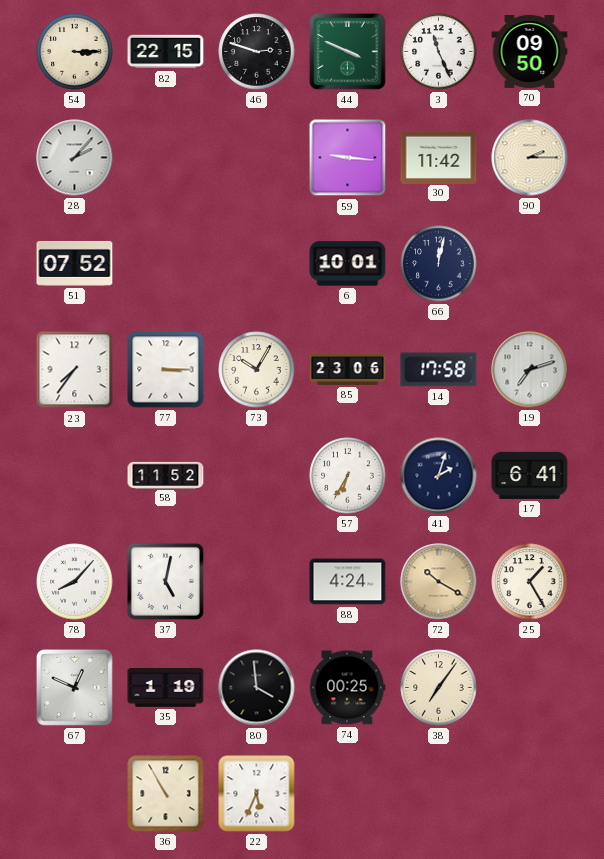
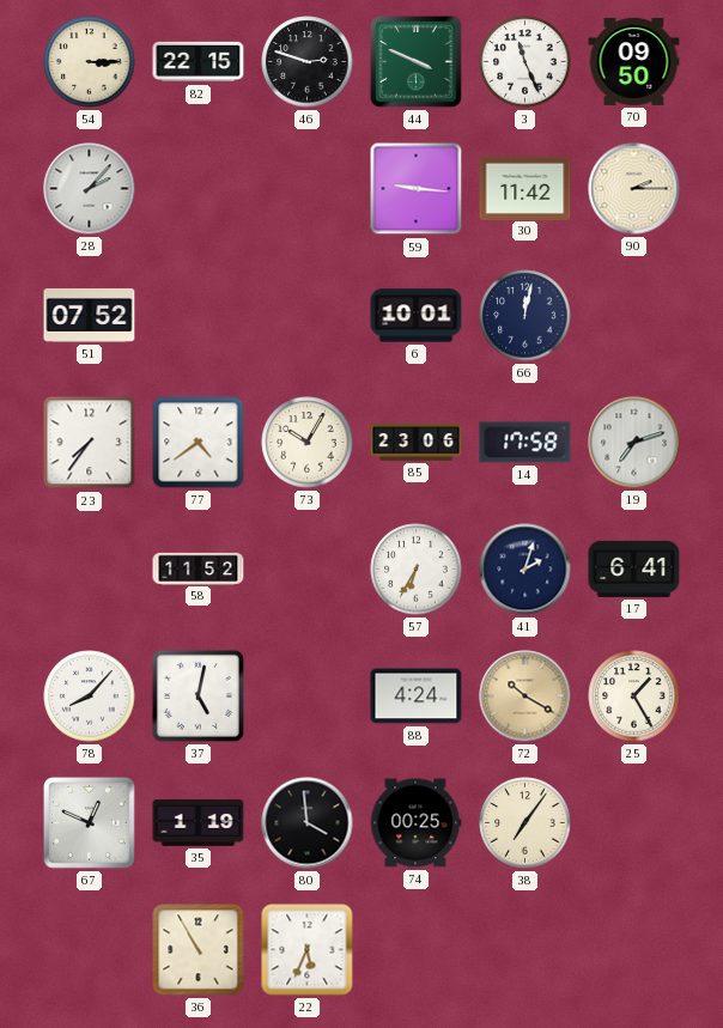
77: 3:15 -> 4:39 (199, 443)
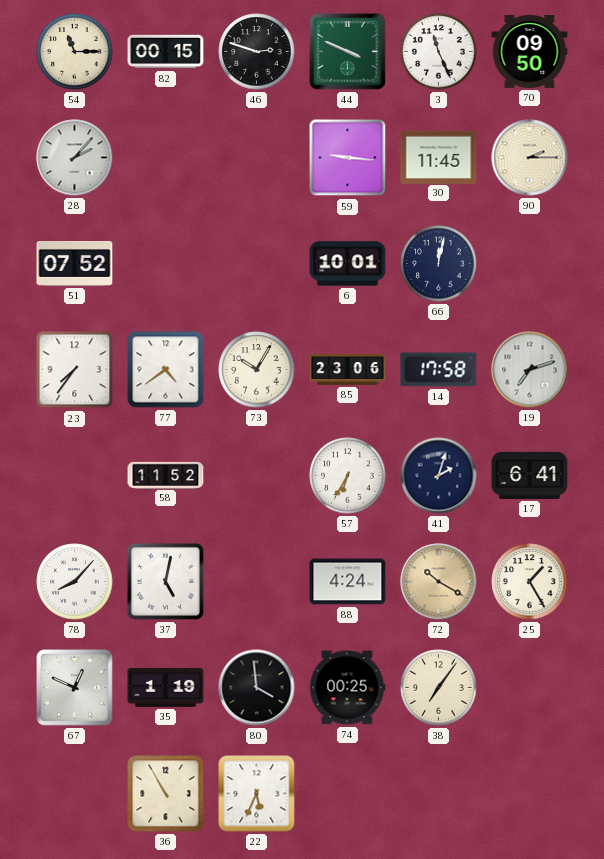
54: 3:15 -> 11:15 (75, 52)
82: 22:15 -> 00:15 (166, 52)
30: 11:42 -> 11:45 (439, 157)
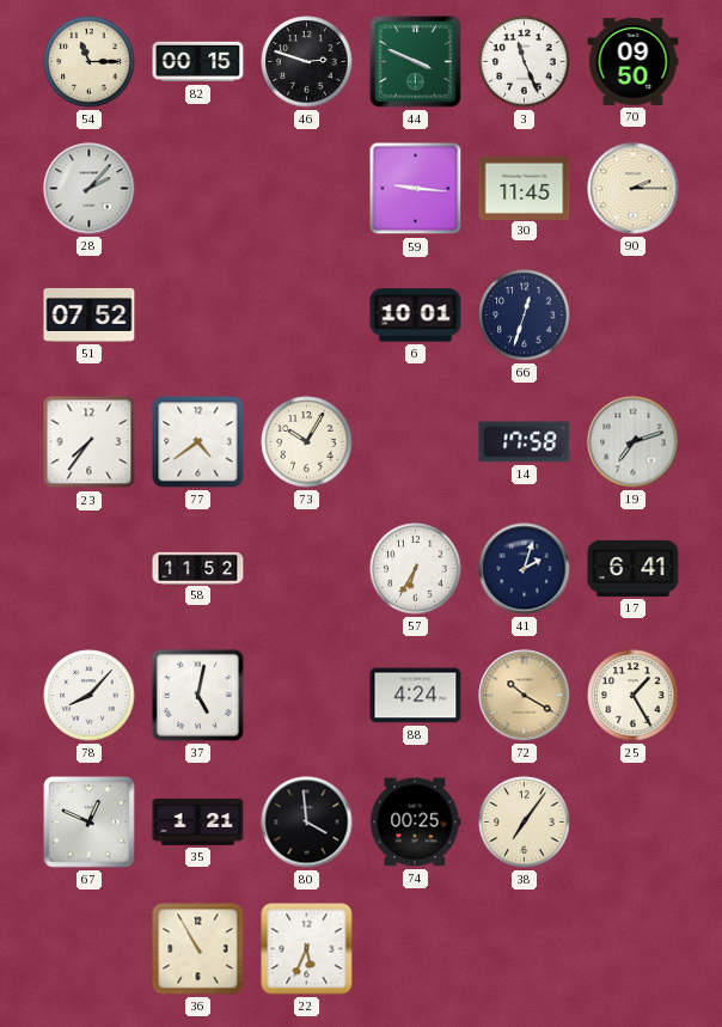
66: 12:02 -> 12:33 (525, 316)
85: 23:06 -> none (348, 369)
35: 1:19 -> 1:21 (198, 821)
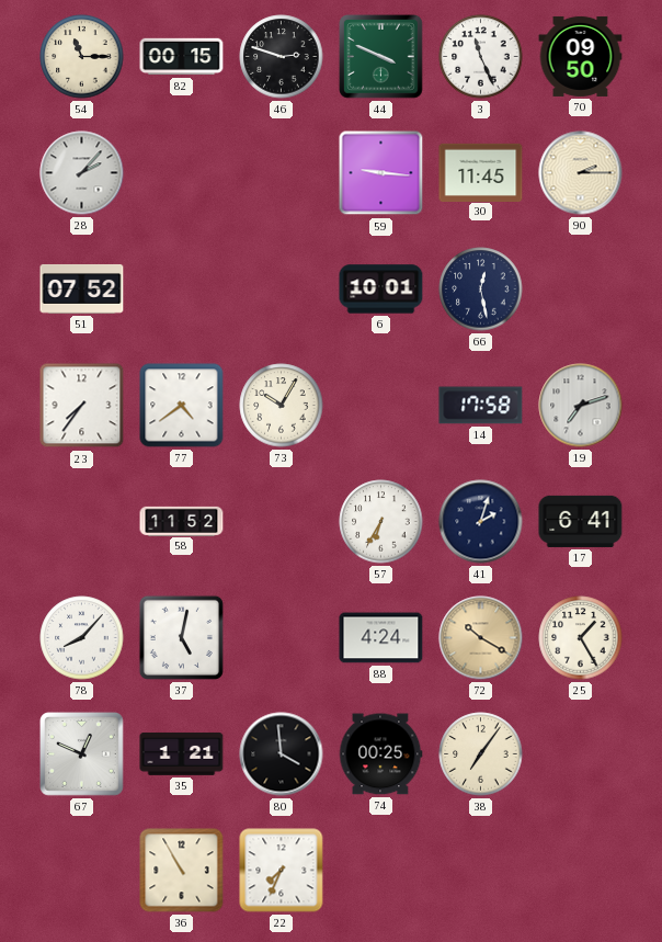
66: 12:33 -> 12:28 (481, 290)
22: 5:34 -> 7:34 (282, 871)
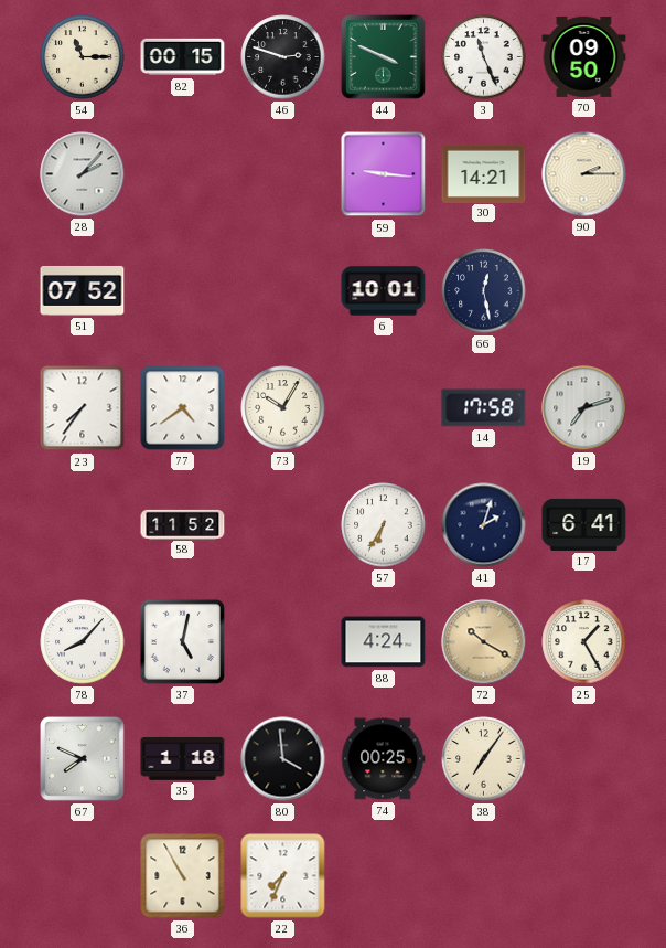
30: 11:45 -> 14:21 (484, 173)
67: 12:49 -> 7:49 (83, 759)
35: 1:21 -> 1:18 (183, 758)
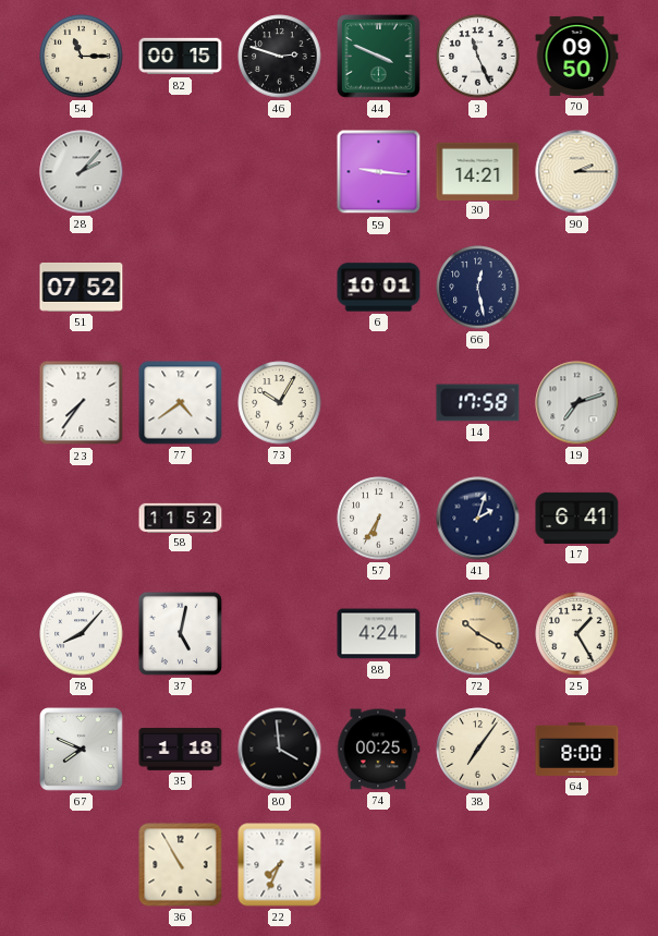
64: none -> 8:00 (577, 749)
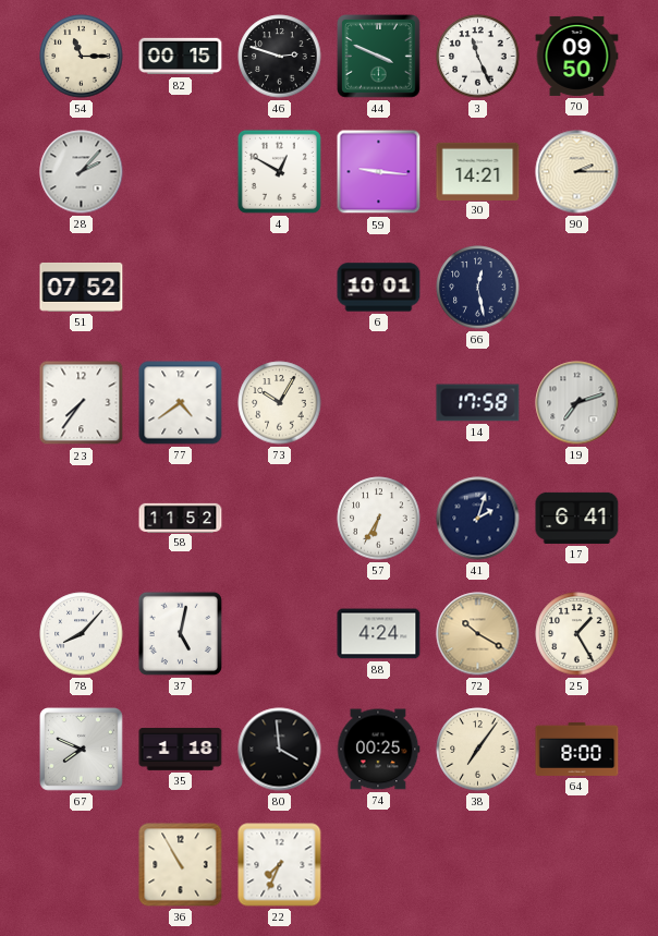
4: none -> 12:50 (279, 171)
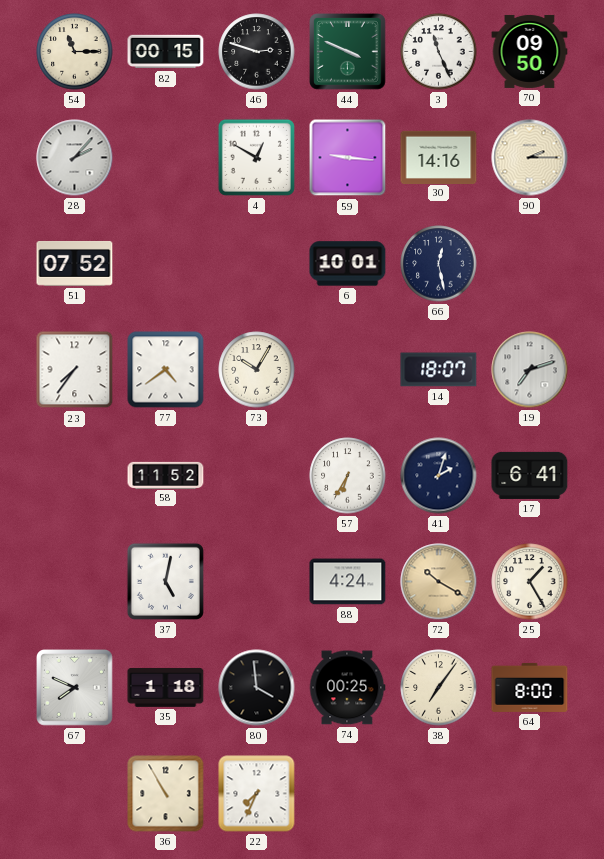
30: 14:21 -> 14:16 (439, 157)
14: 17:58 -> 18:07 (439, 370)
78: 8:07 -> none (82, 634)
